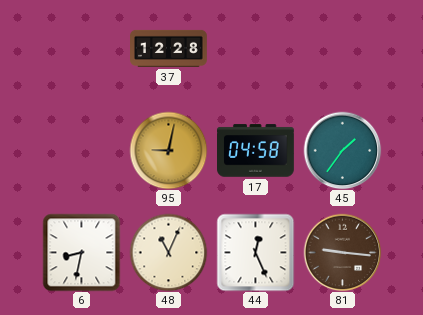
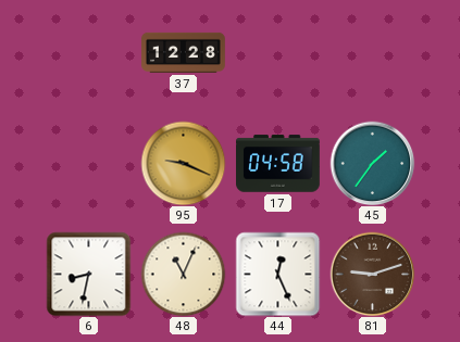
95: 9:02 -> 9:19 (183, 163)
81: 9:16 -> 9:12 (372, 274)
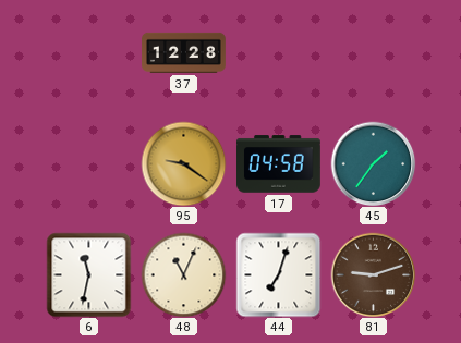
95: 9:19 -> 9:21 (183, 163)
6: 8:32 -> 11:32 (88, 274)
44: 12:26 -> 7:03 (278, 274)
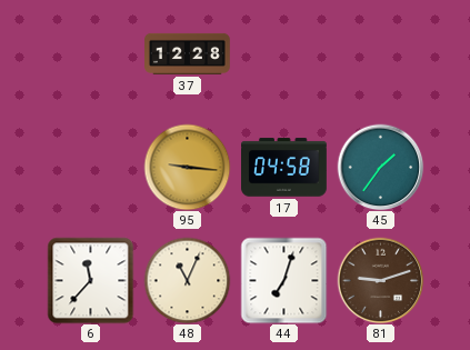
95: 9:21 -> 9:16 (187, 167)
6: 11:32 -> 11:37 (90, 280)
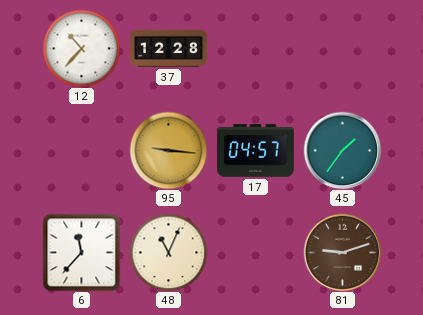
12: none -> 10:37 (81, 48)
17: 04:58 -> 04:57 (256, 151)
44: 7:03 -> none (283, 280)
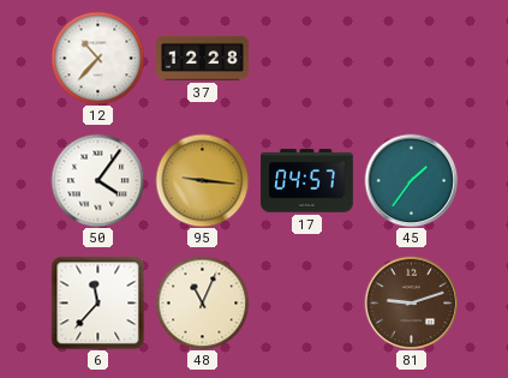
50: none -> 4:06 (97, 180)
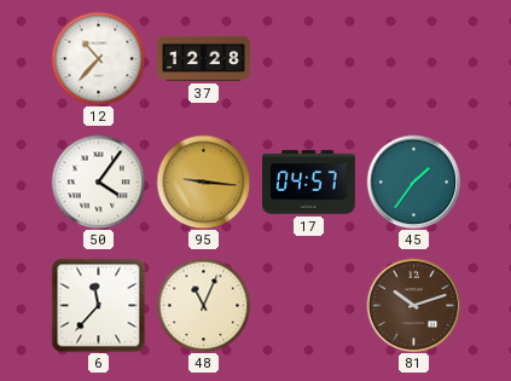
81: 9:12 -> 10:12 (413, 305)
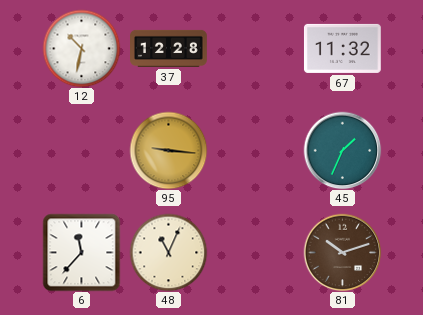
12: 10:37 -> 10:32 (81, 48)
67: none -> 11:32 (342, 48)
50: 4:06 -> none (98, 181)
17: 04:57 -> none (309, 183)
45: 1:36 -> 1:34 (342, 150)
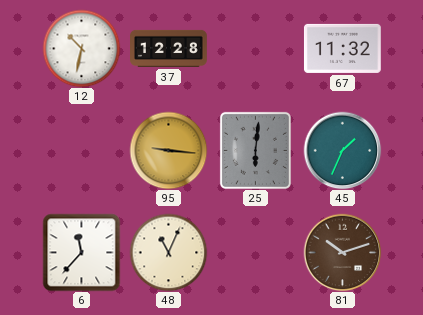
25: none -> 6:01 (255, 150)
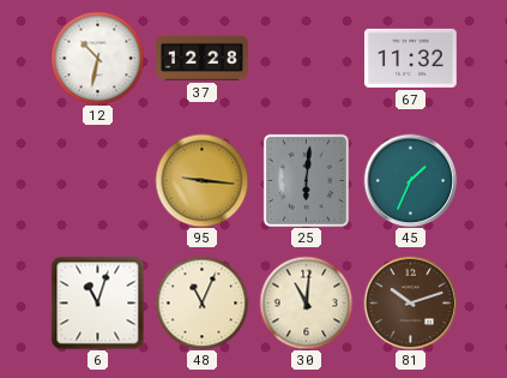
6: 11:37 -> 11:03 (97, 302)
30: none -> 11:01 (306, 302)
